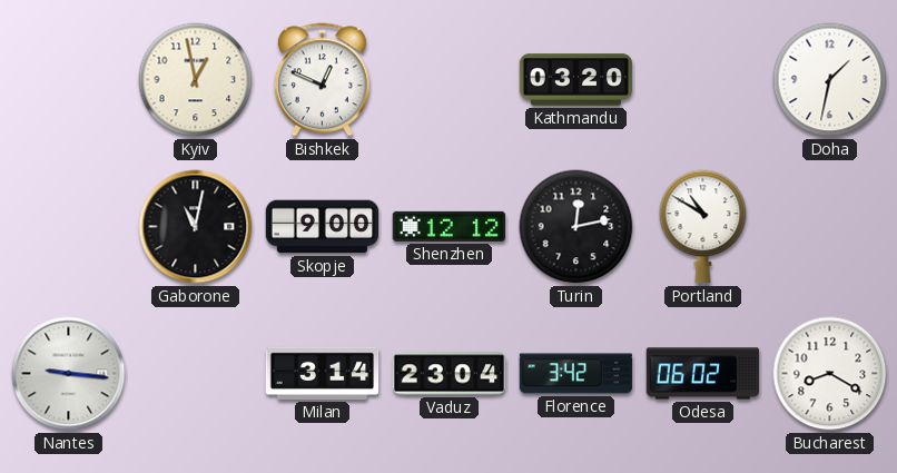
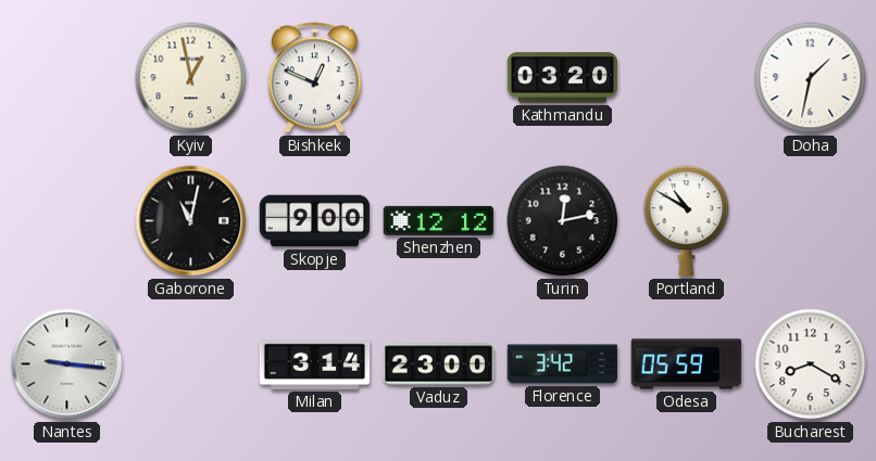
Vaduz: 23:04 -> 23:00 (439, 364)
Odesa: 06:02 -> 05:59 (687, 364)
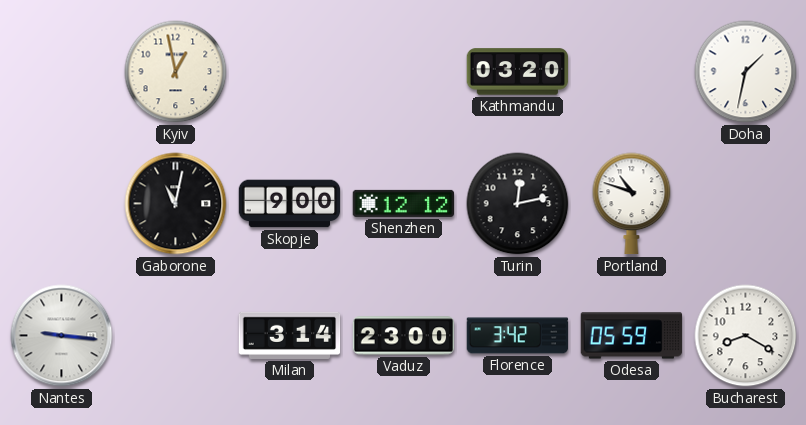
Bishkek: 12:49 -> none (314, 78)
Portland: 10:50 -> 10:48 (632, 204)
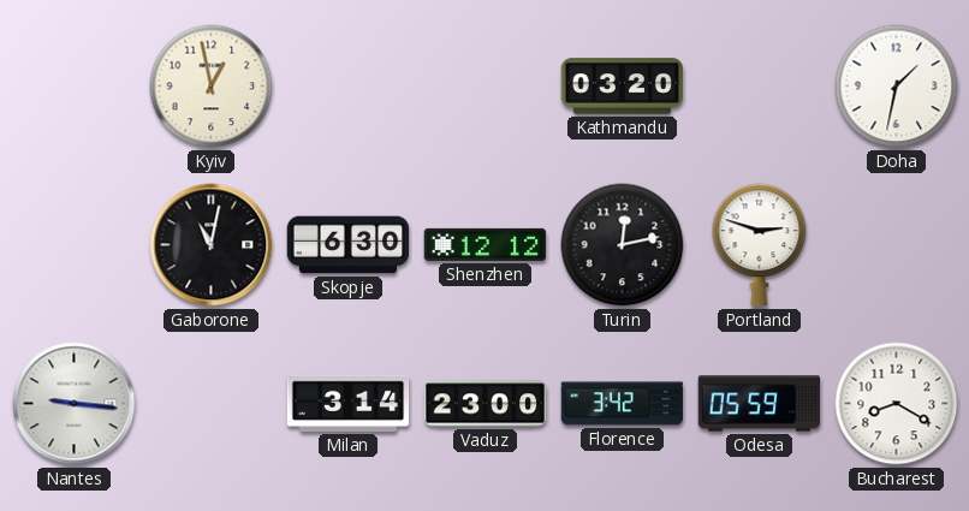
Skopje: 9:00 -> 6:30 (349, 245)
Portland: 10:48 -> 2:48 (760, 245)
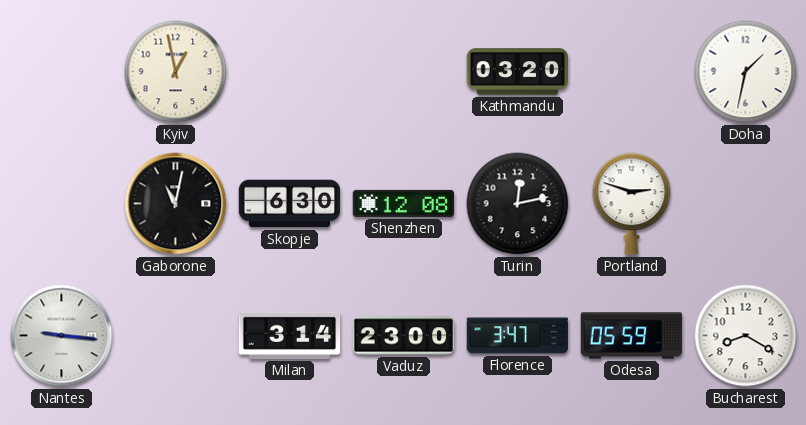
Shenzhen: 12:12 -> 12:08 (404, 203)
Florence: 3:42 -> 3:47 (518, 336)
